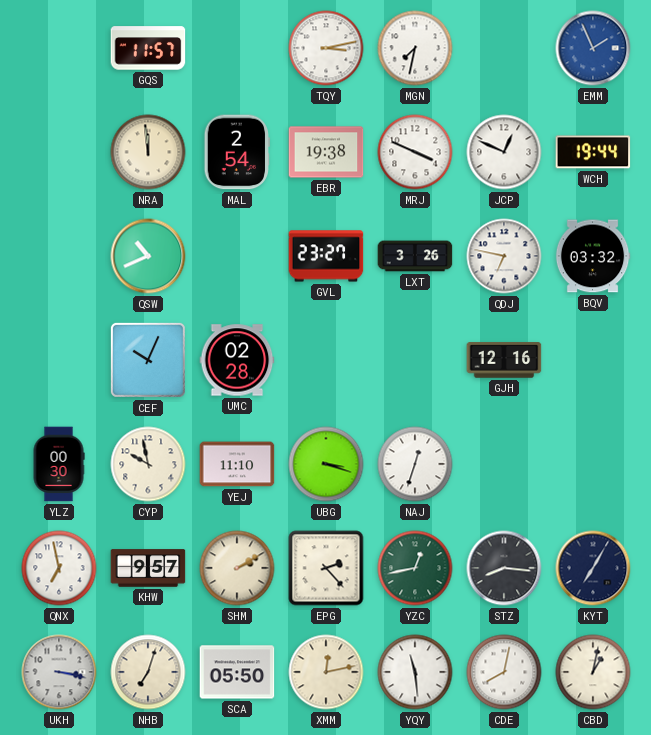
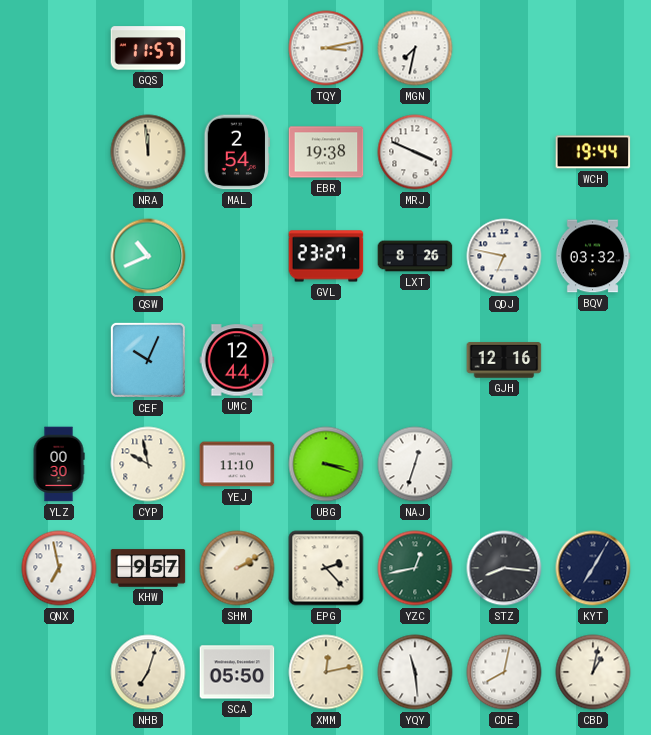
EMM: 1:56 -> none (593, 48)
JCP: 12:49 -> none (504, 152)
LXT: 3:26 -> 8:26 (415, 256)
UMC: 02:28 -> 12:44 (237, 360)
UKH: 3:17 -> none (59, 672)
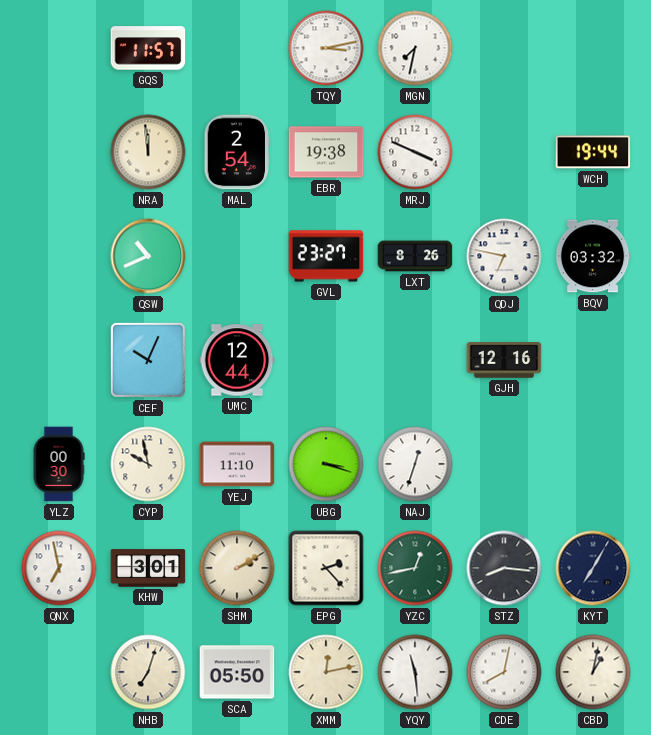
KHW: 9:57 -> 3:01 (148, 568)
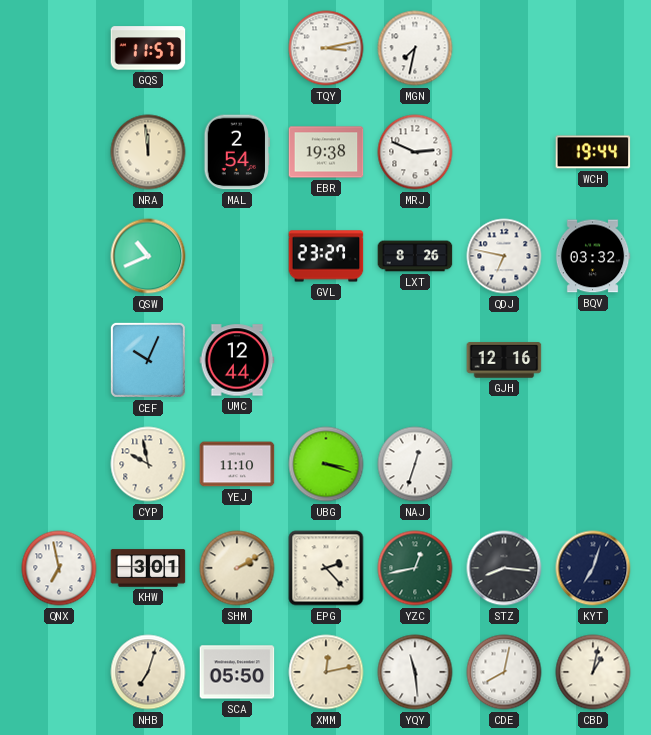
MRJ: 3:49 -> 2:49 (415, 152)
YLZ: 00:30 -> none (59, 464)
KYT: 7:05 -> 7:03 (593, 568)
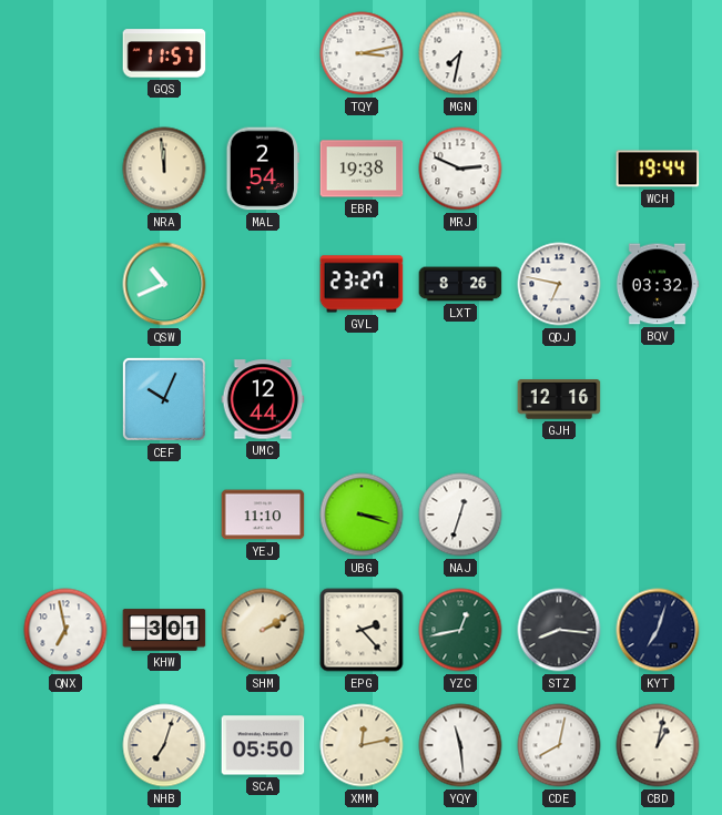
CYP: 9:58 -> none (148, 464)
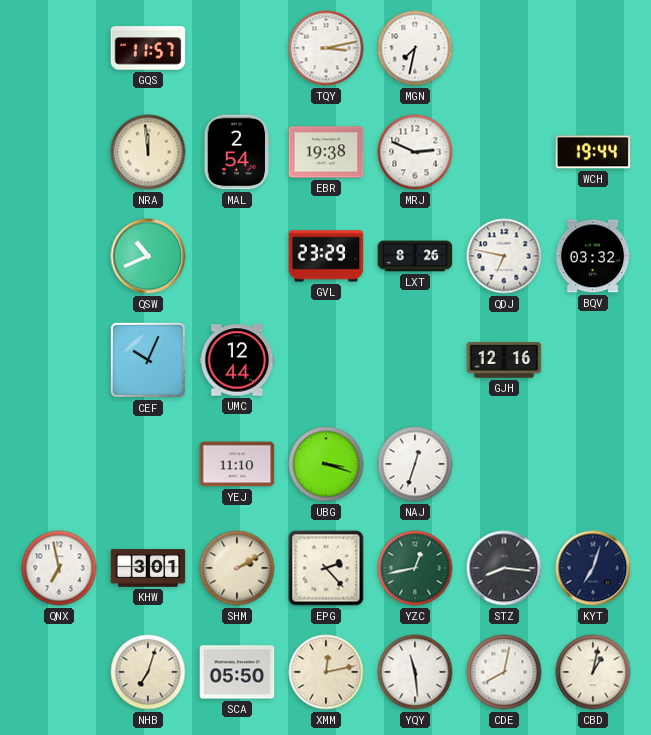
GVL: 23:27 -> 23:29 (326, 256)
